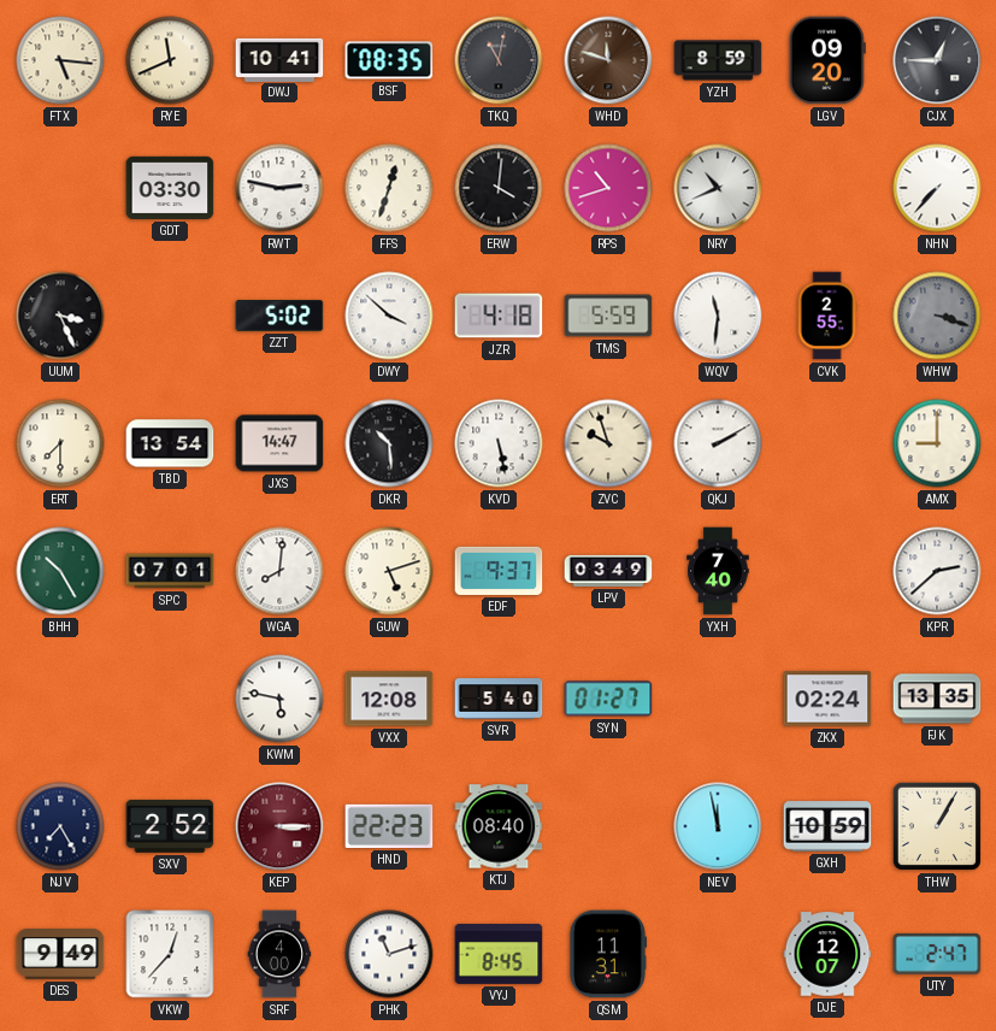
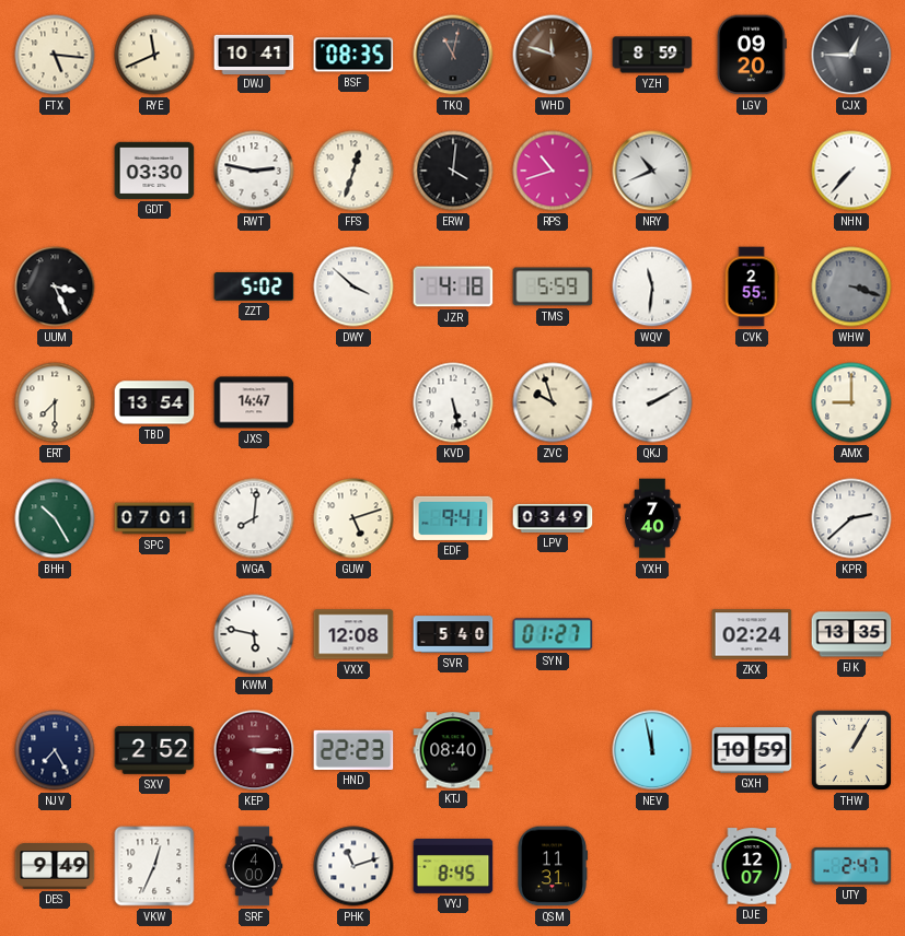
DKR: 10:29 -> none (389, 443)
EDF: 9:37 -> 9:41 (453, 518)
VKW: 12:37 -> 12:34 (154, 866)
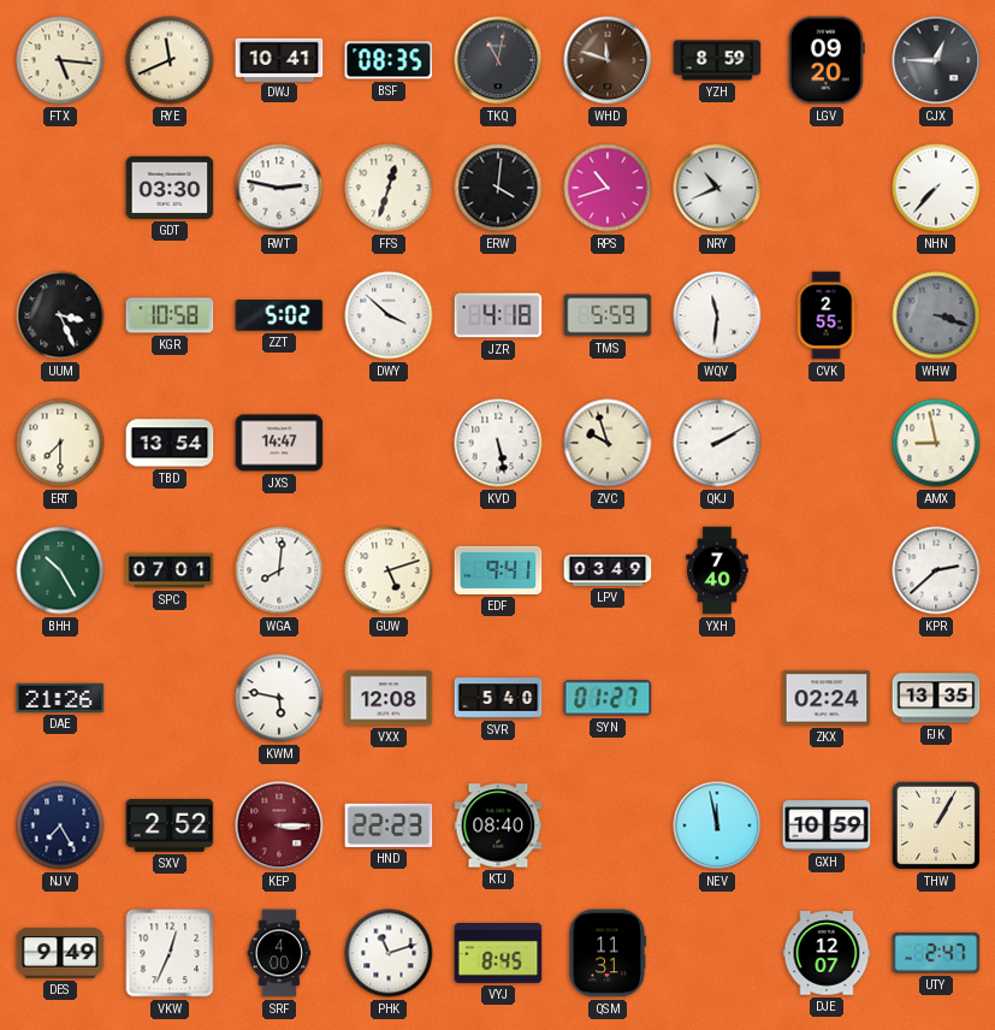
KGR: none -> 10:58 (170, 315)
AMX: 9:00 -> 8:58 (936, 443)
DAE: none -> 21:26 (60, 698)
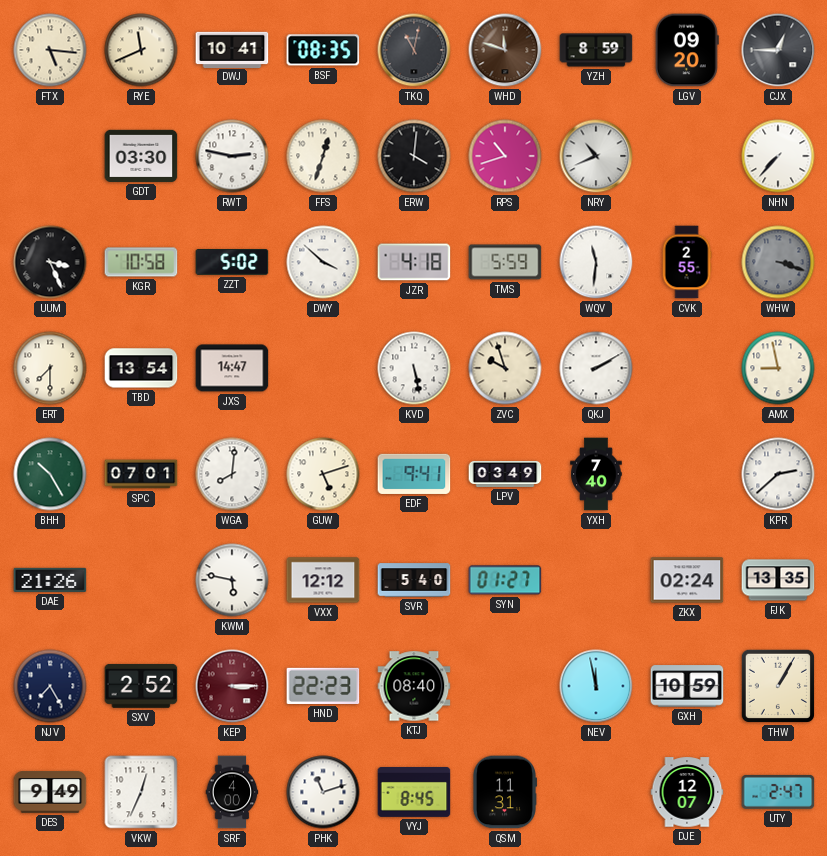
VXX: 12:08 -> 12:12 (323, 580)
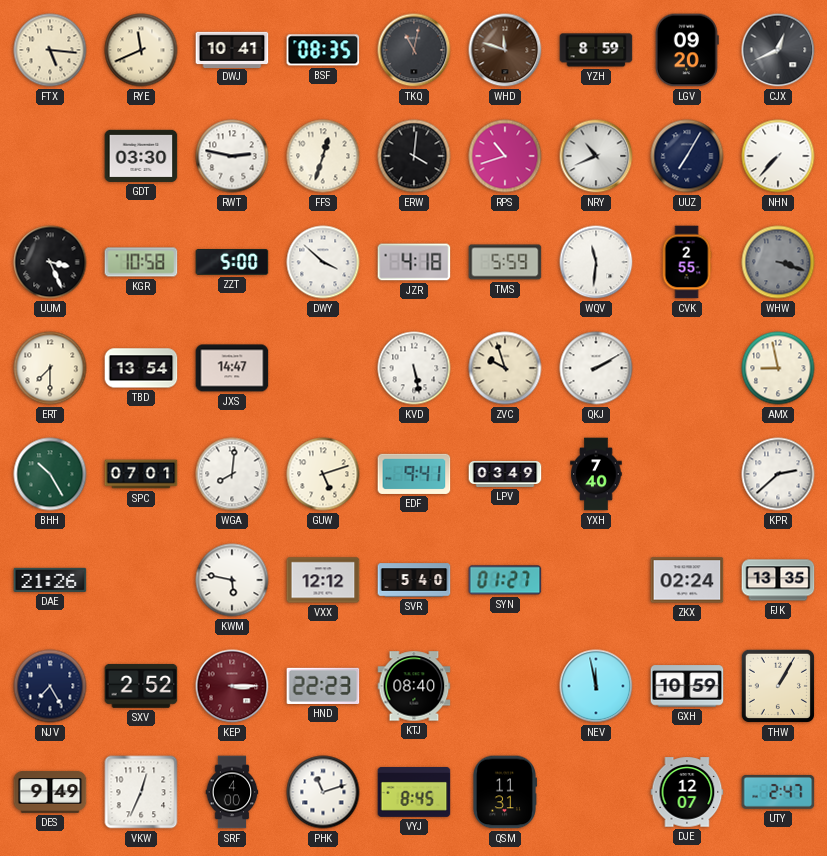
CJX: 12:45 -> 12:41 (778, 50)
UUZ: none -> 7:05 (687, 156)
ZZT: 5:02 -> 5:00 (232, 263)
